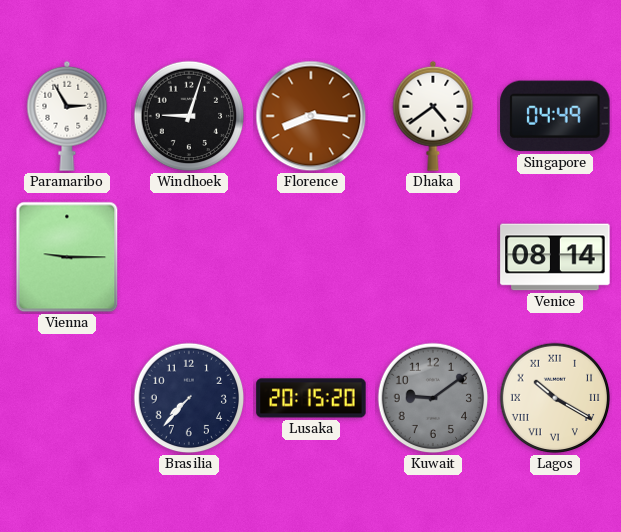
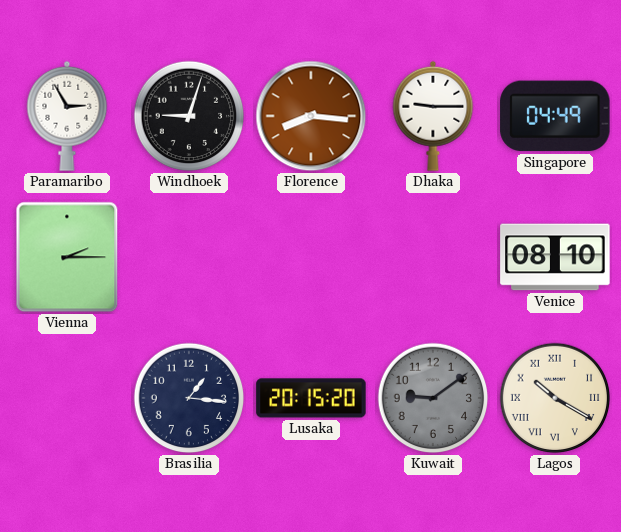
Dhaka: 4:39 -> 9:15 (433, 116)
Vienna: 9:15 -> 2:15 (67, 257)
Venice: 08:14 -> 08:10 (555, 257)
Brasilia: 7:37 -> 1:16 (189, 398)
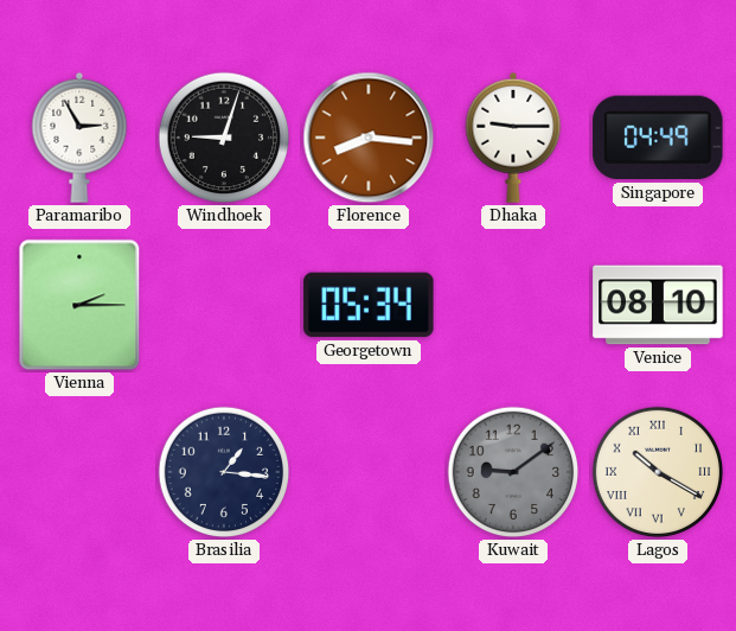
Georgetown: none -> 05:34 (369, 305)
Lusaka: 20:15 -> none (311, 398)
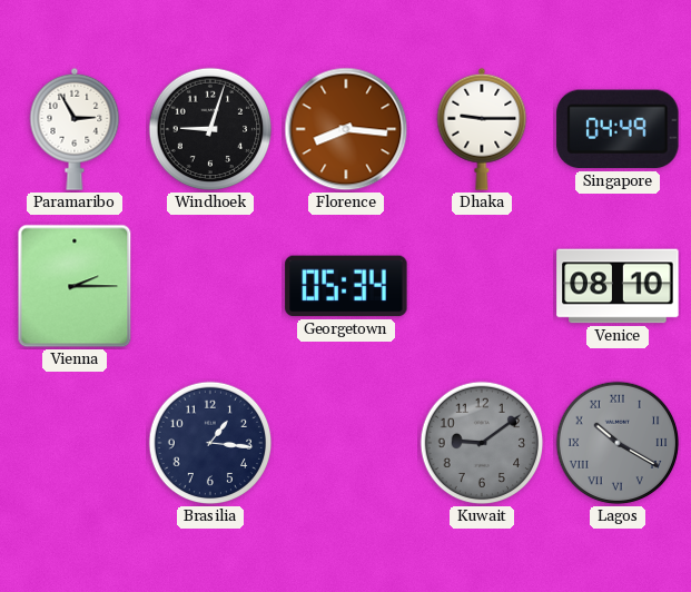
Lagos dial: cream -> grey (618, 443)
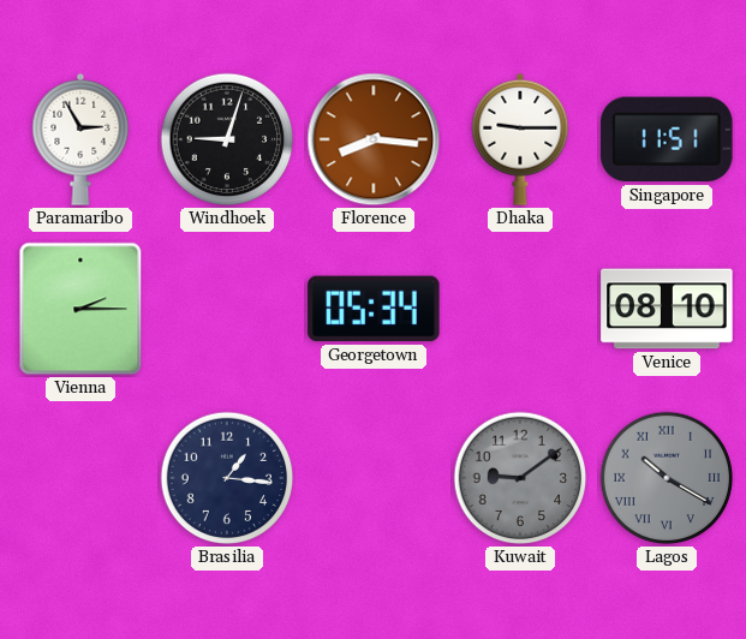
Singapore: 04:49 -> 11:51 (667, 139)
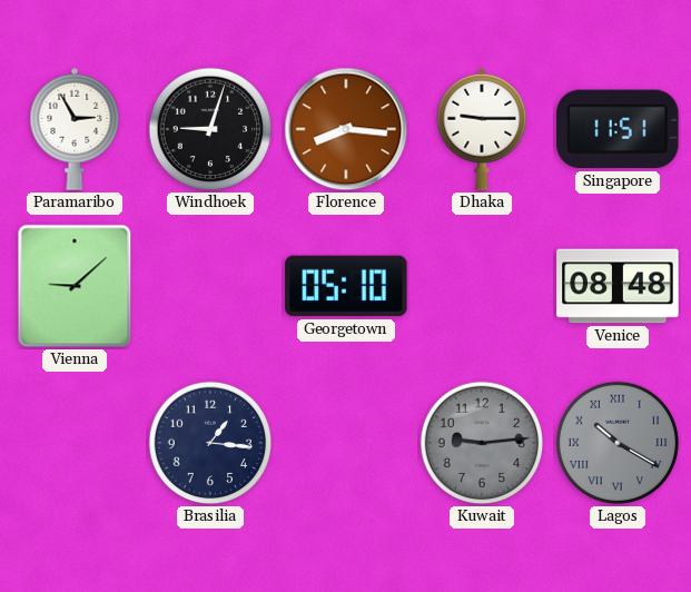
Vienna: 2:15 -> 9:08 (75, 286)
Georgetown: 05:34 -> 05:10 (346, 286)
Venice: 08:10 -> 08:48 (618, 286)
Kuwait: 9:09 -> 9:14 (482, 443)
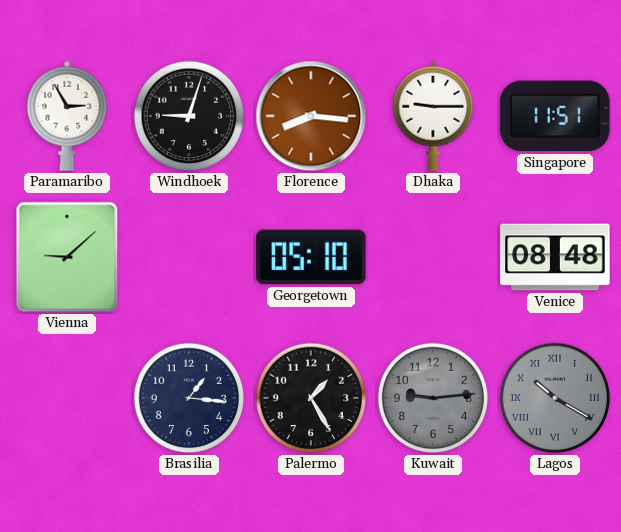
Palermo: none -> 1:25 (311, 398)
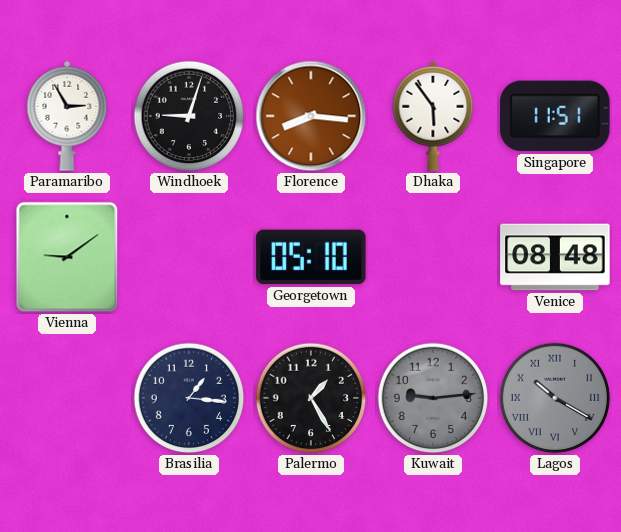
Dhaka: 9:15 -> 5:54 (433, 116)
Vienna: 9:08 -> 9:09 (67, 257)
